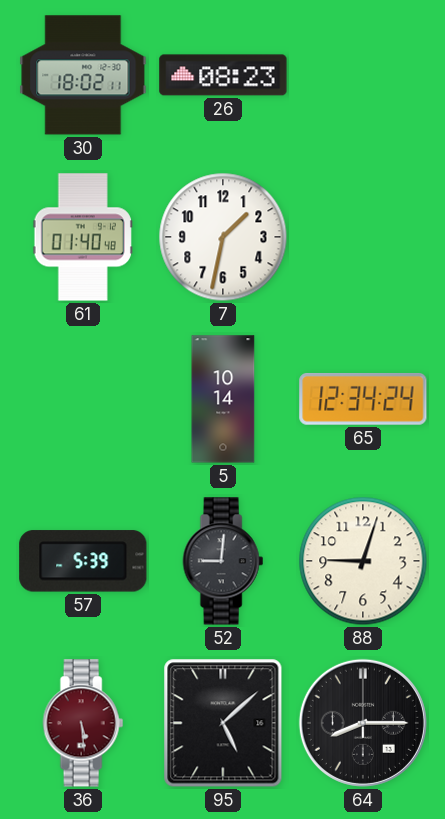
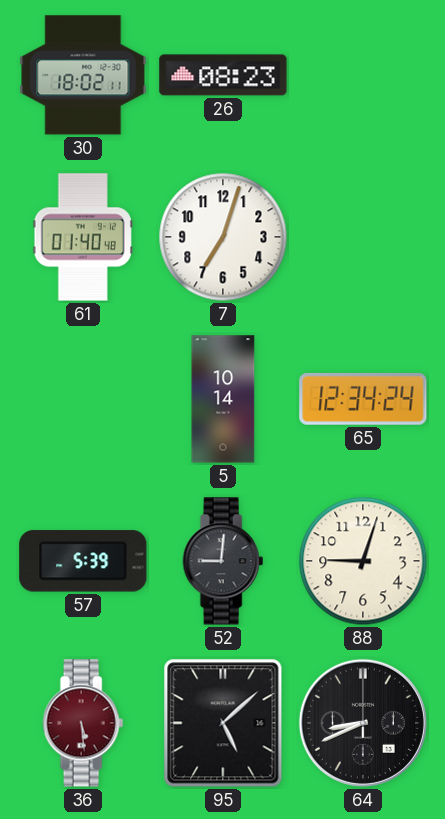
7: 1:32 -> 7:03 (223, 237)
64: 8:15 -> 8:41 (363, 723)
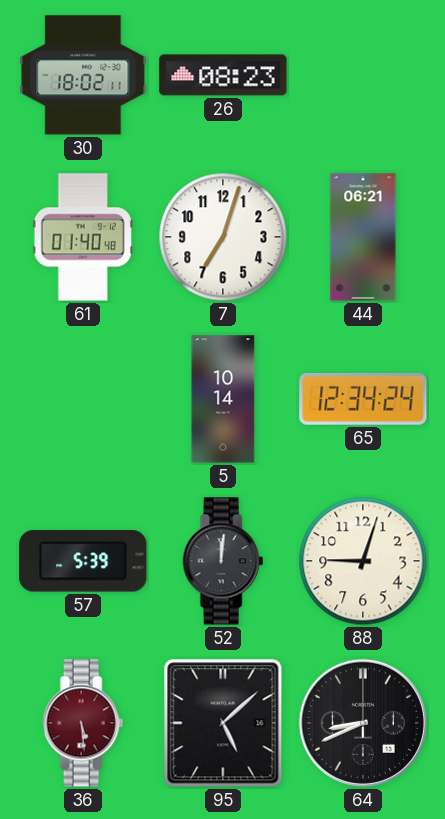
44: none -> 06:21 (363, 237)
52: 9:01 -> 12:01 (223, 561)
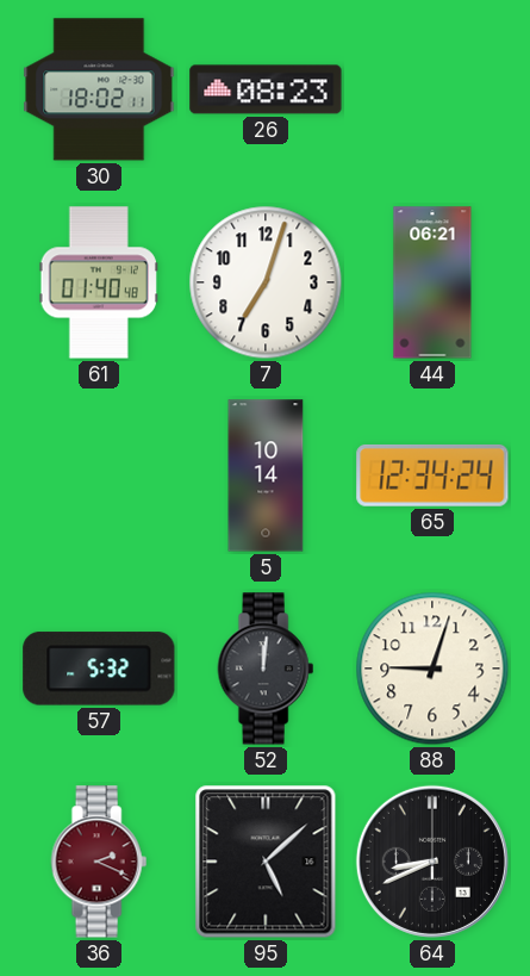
57: 5:39 -> 5:32 (99, 669)
36: 5:29 -> 2:19 (99, 862)
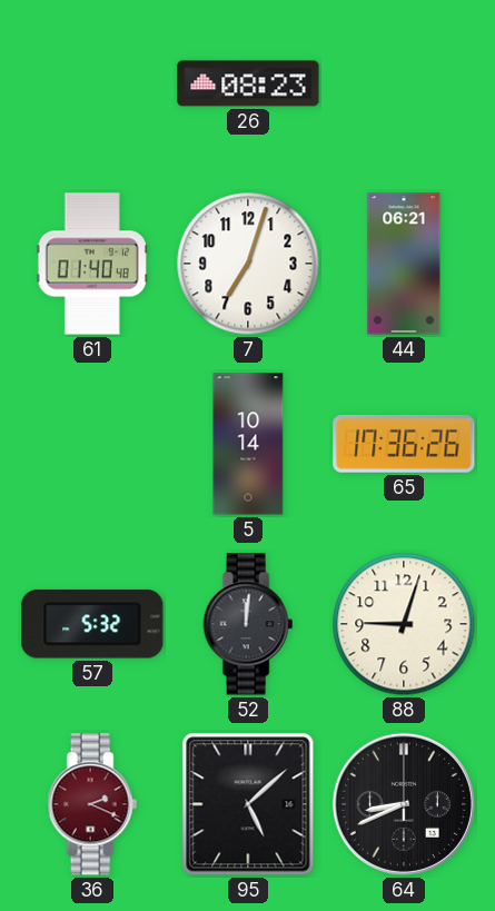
30: 18:02 -> none (99, 89)
65: 12:34 -> 17:36 (404, 444)
